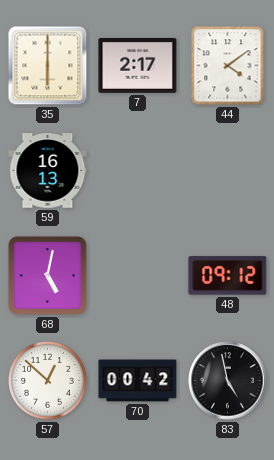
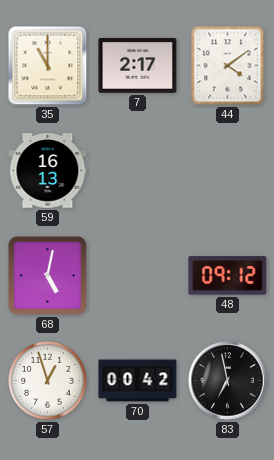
35: 6:00 -> 11:00 (48, 66)
57: 12:52 -> 12:57 (48, 381)
83: 4:58 -> 6:58 (228, 381)
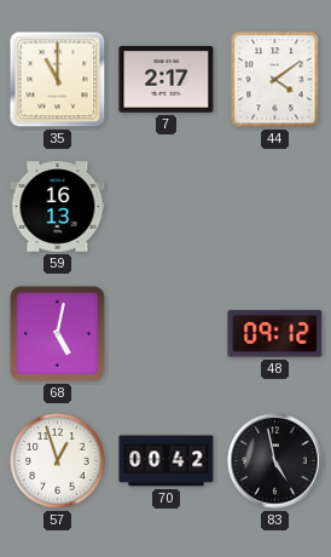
83: 6:58 -> 4:58 (275, 461)
